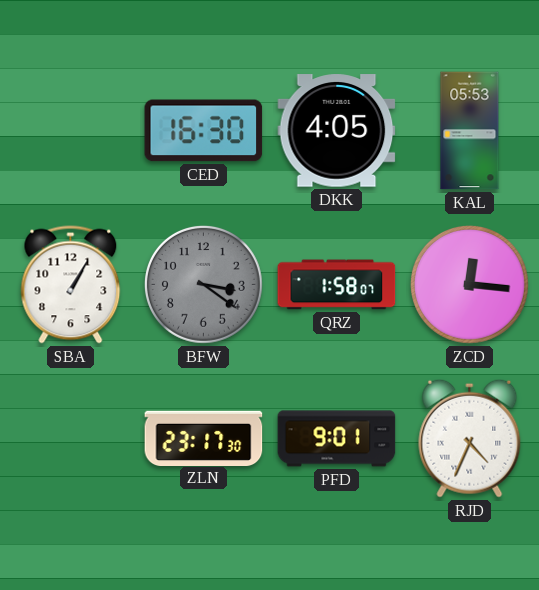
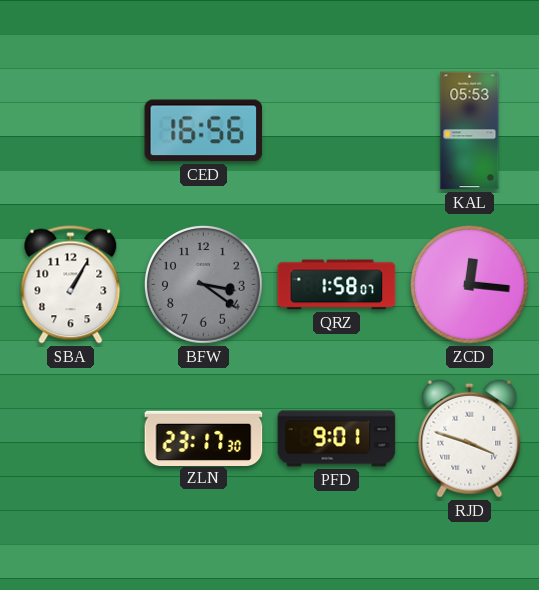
CED: 16:30 -> 16:56 (204, 131)
DKK: 4:05 -> none (337, 131)
RJD: 4:34 -> 3:48 (470, 438)
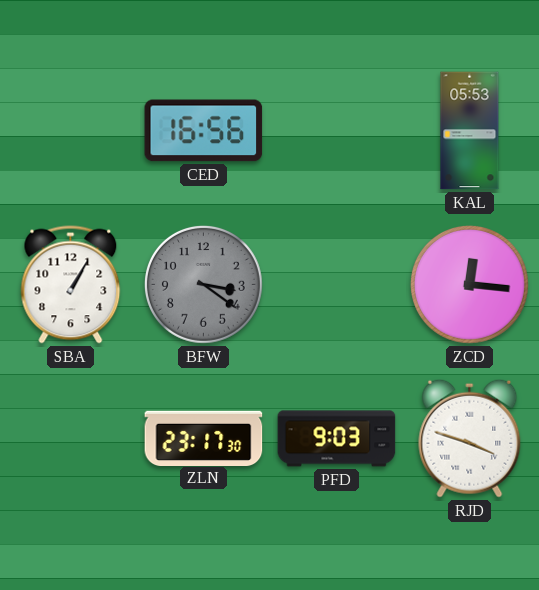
QRZ: 1:58 -> none (337, 285)
PFD: 9:01 -> 9:03 (337, 439)
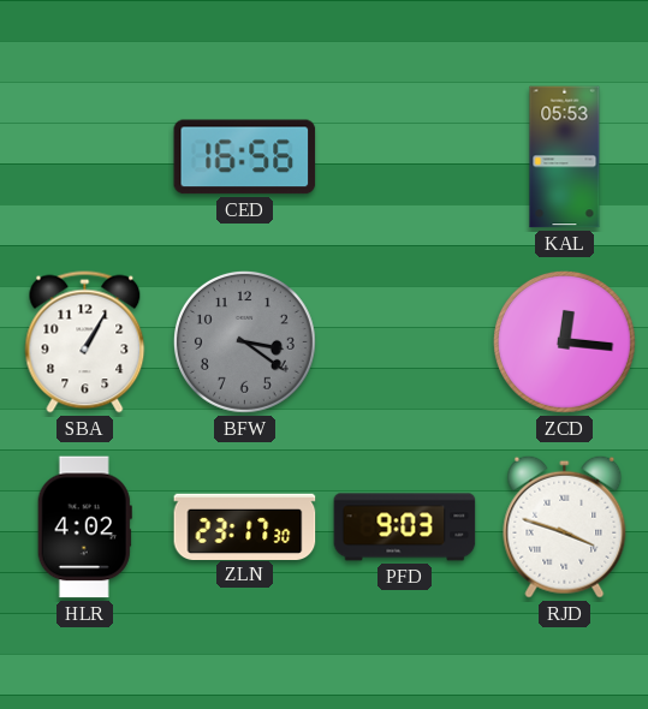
HLR: none -> 4:02 (84, 528)
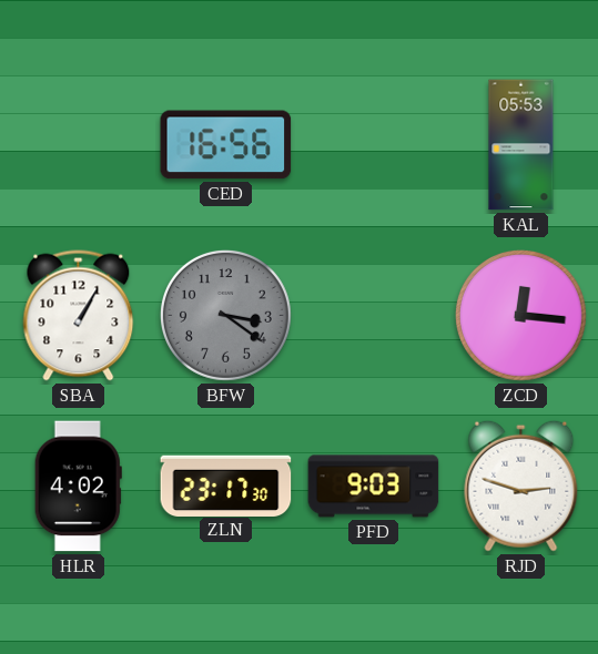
RJD: 3:48 -> 2:48 (521, 486)
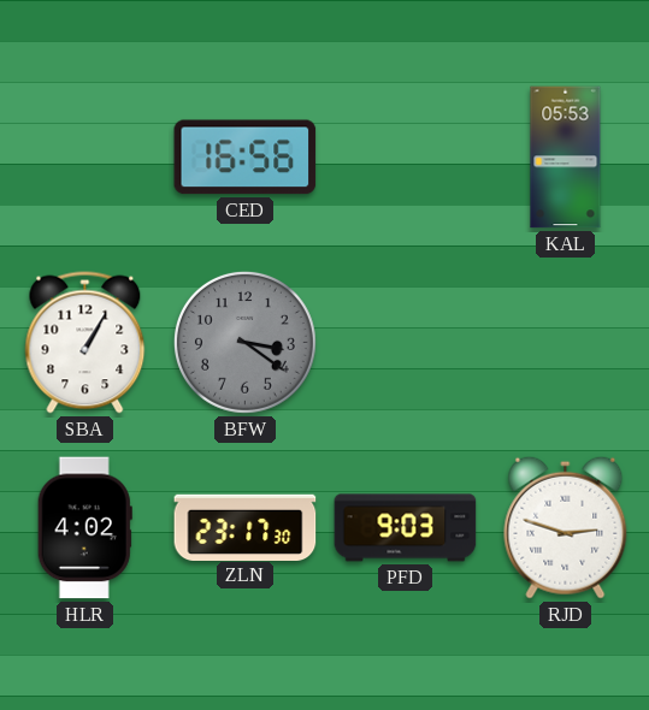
ZCD: 12:16 -> none (520, 315)
